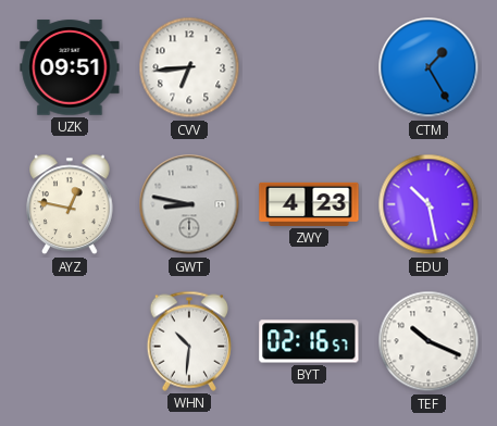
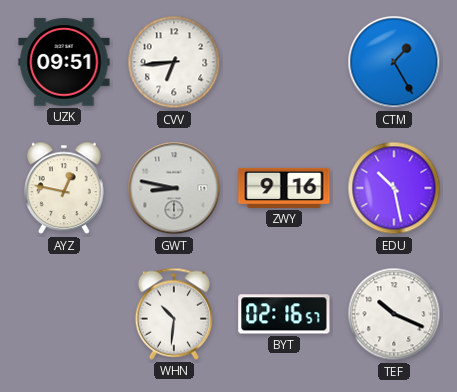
ZWY: 4:23 -> 9:16 (284, 188)
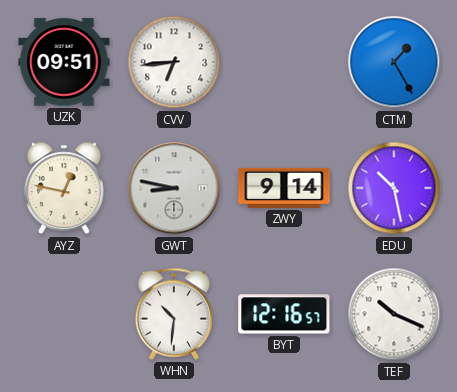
ZWY: 9:16 -> 9:14 (284, 188)
BYT: 02:16 -> 12:16 (284, 314)
